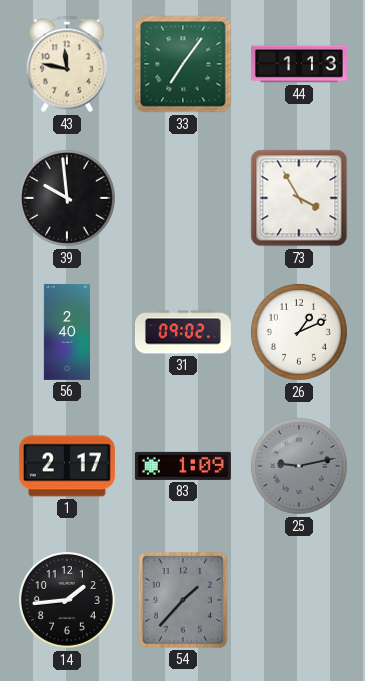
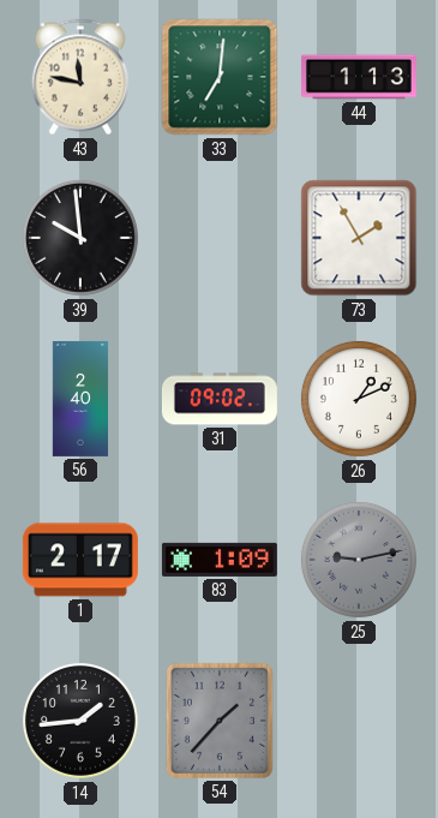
33: 7:06 -> 7:01 (220, 77)
73: 3:55 -> 1:55 (359, 238)
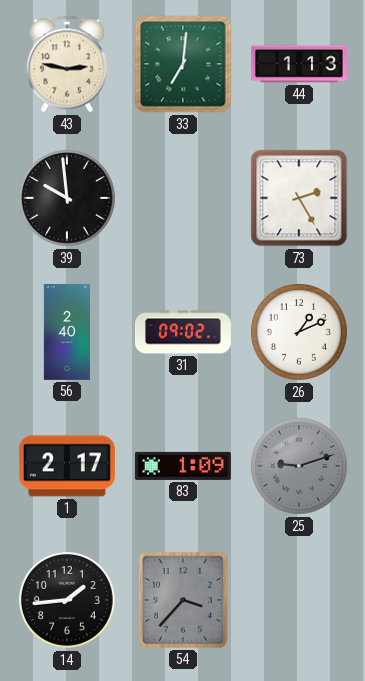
43: 11:47 -> 2:47 (67, 64)
73: 1:55 -> 2:25 (299, 198)
25: 9:13 -> 9:12 (299, 466)
54: 1:37 -> 3:37 (183, 600)
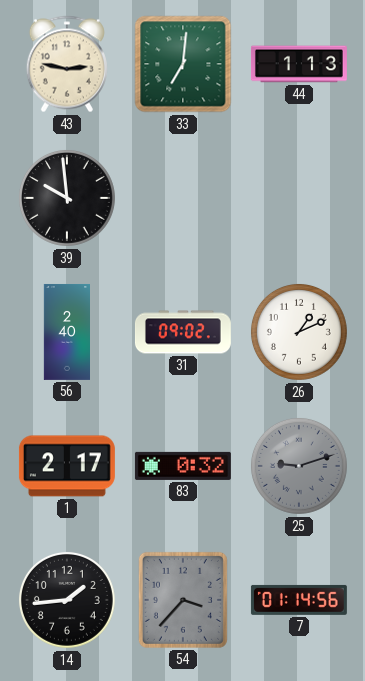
73: 2:25 -> none (299, 198)
83: 1:09 -> 0:32 (183, 466)
7: none -> 01:14 (299, 600)
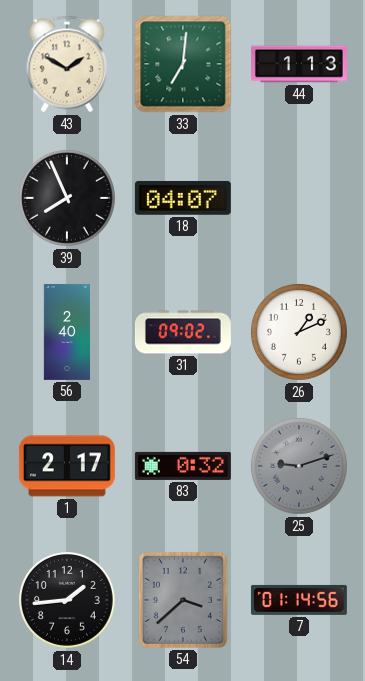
43: 2:47 -> 1:50 (67, 64)
39: 9:59 -> 7:56 (67, 198)
18: none -> 04:07 (183, 198)
54: 3:37 -> 3:38 (183, 600)
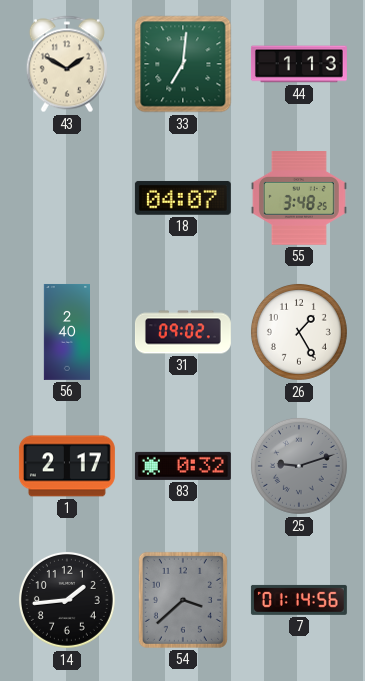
39: 7:56 -> none (67, 198)
55: none -> 3:48 (299, 199)
26: 1:11 -> 1:25 (299, 332)
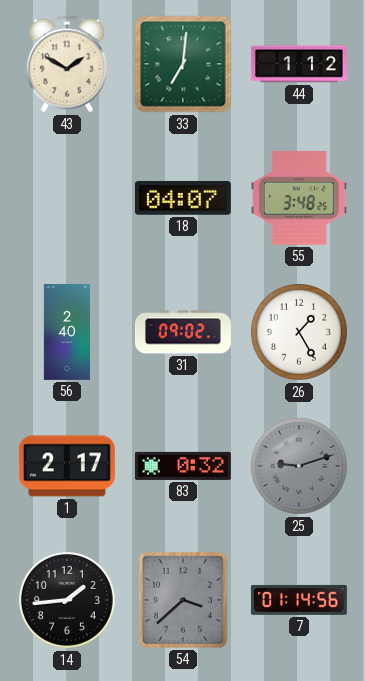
44: 1:13 -> 1:12 (299, 64)
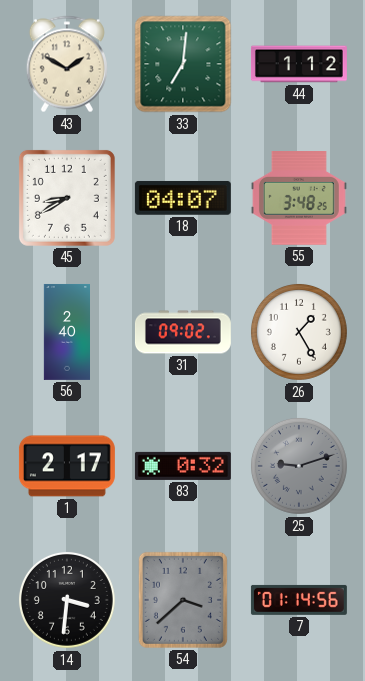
45: none -> 8:40 (67, 198)
14: 1:44 -> 3:31 (67, 600)
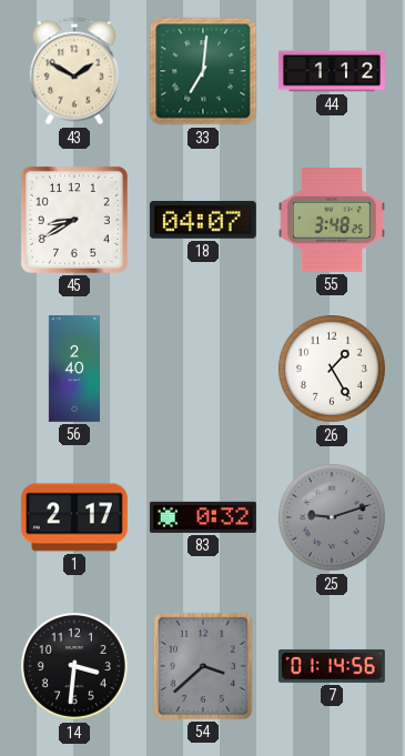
31: 09:02 -> none (183, 332)
